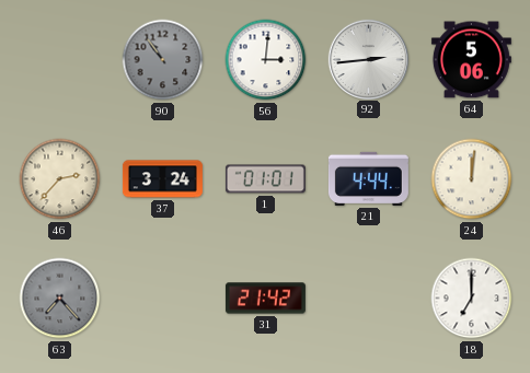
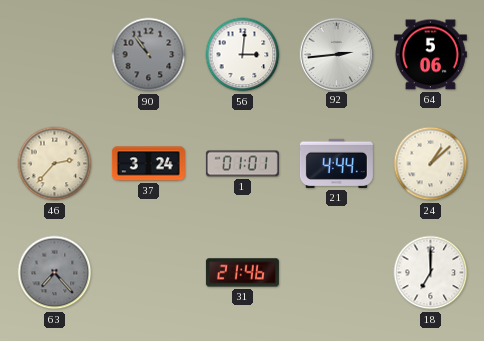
24: 12:01 -> 1:08 (431, 164)
31: 21:42 -> 21:46 (242, 273)
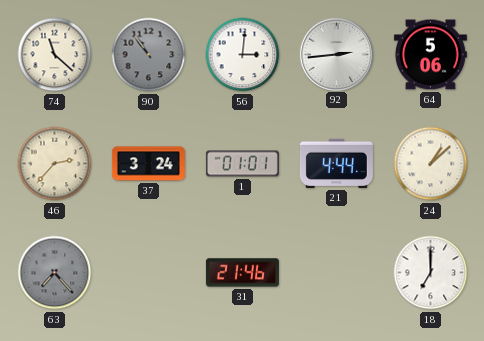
74: none -> 11:22 (55, 55)
